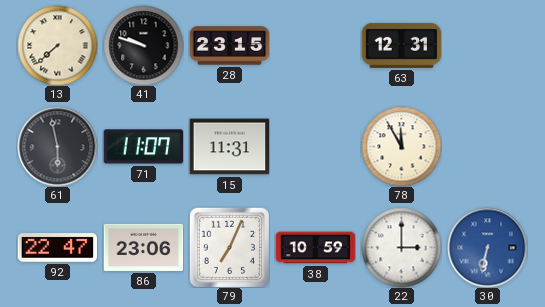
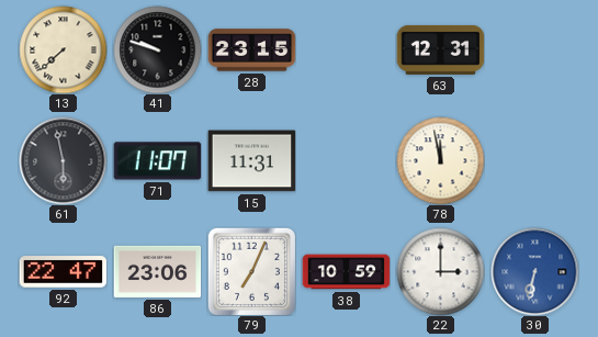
78: 11:55 -> 11:58 (440, 160)
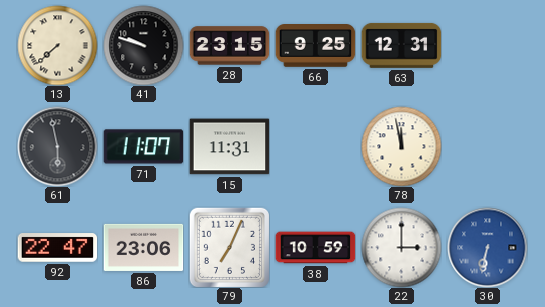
66: none -> 9:25 (315, 46)
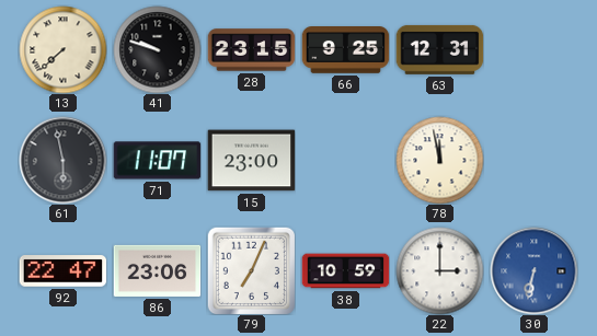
15: 11:31 -> 23:00 (251, 161)
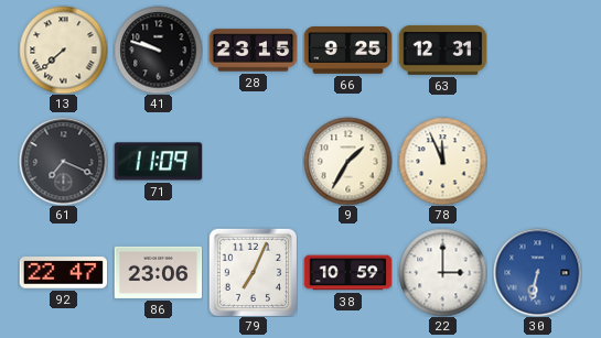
61: 5:58 -> 7:19 (63, 161)
71: 11:07 -> 11:09 (158, 162)
15: 23:00 -> none (251, 161)
9: none -> 1:35 (347, 161)
78: 11:58 -> 11:56 (442, 161)
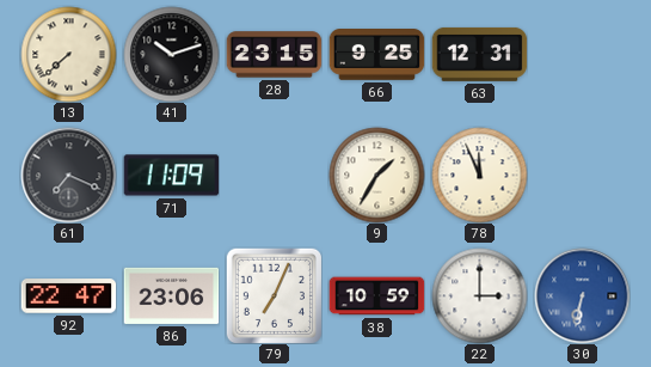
41: 9:48 -> 10:12 (171, 54)
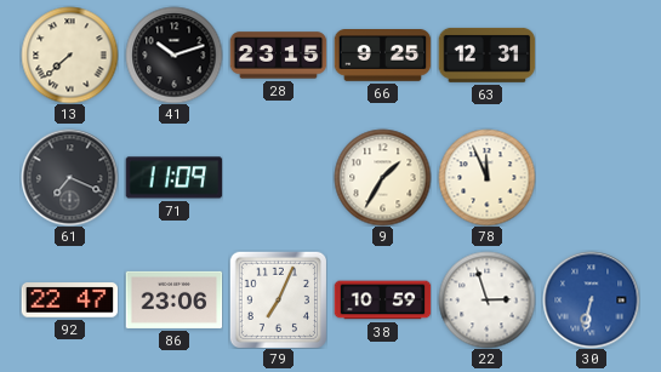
22: 3:00 -> 2:57 (486, 299)
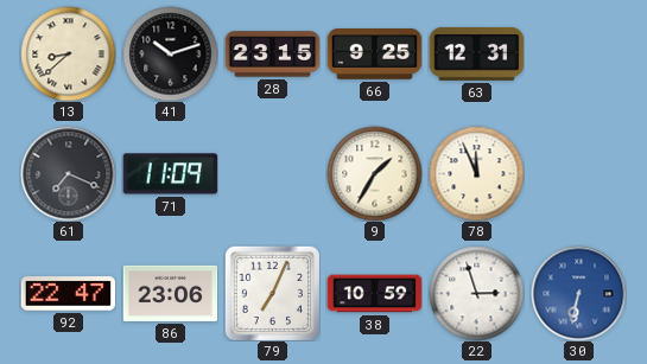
13: 7:38 -> 8:38 (68, 53)
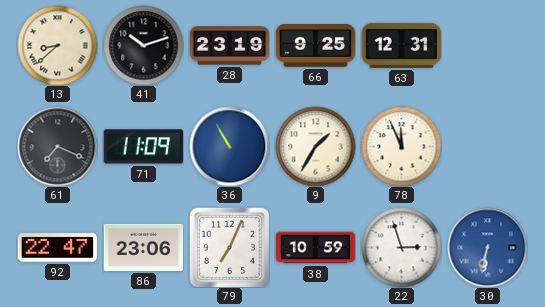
28: 23:15 -> 23:19 (229, 46)
36: none -> 10:55 (229, 146)
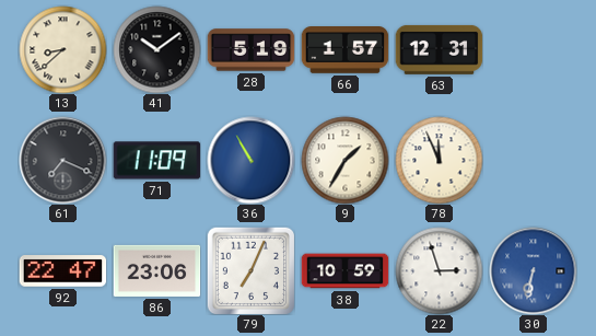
41: 10:12 -> 10:09 (156, 49)
28: 23:19 -> 5:19 (250, 50)
66: 9:25 -> 1:57 (344, 50)
